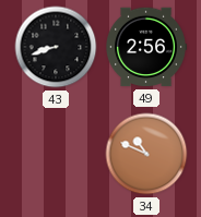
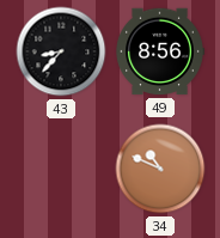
43: 8:42 -> 8:37 (61, 51)
49: 2:56 -> 8:56 (160, 51)
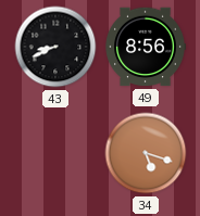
43: 8:37 -> 8:41 (55, 47)
34: 10:49 -> 5:18 (146, 153)
